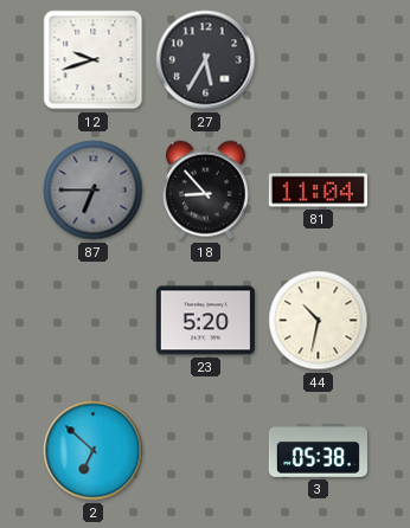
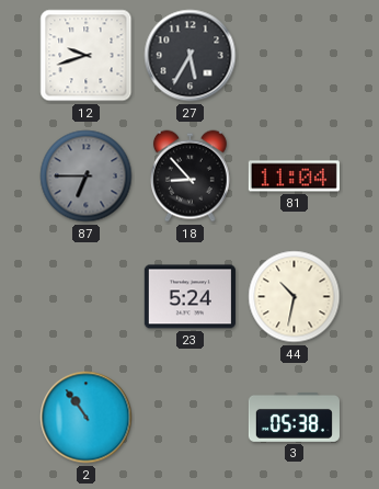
23: 5:20 -> 5:24 (190, 297)
2: 6:52 -> 10:54 (87, 418)
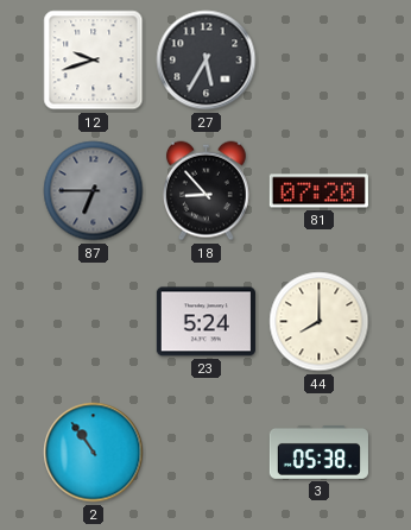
81: 11:04 -> 07:20 (318, 191)
44: 10:32 -> 8:00 (320, 322)
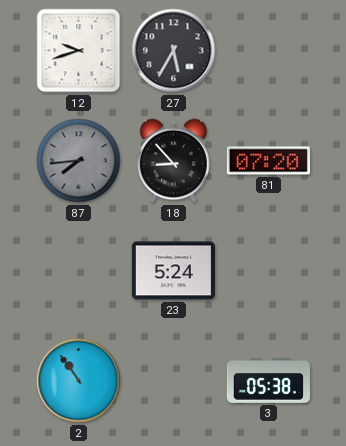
87: 6:45 -> 7:44 (79, 161)
44: 8:00 -> none (320, 322)
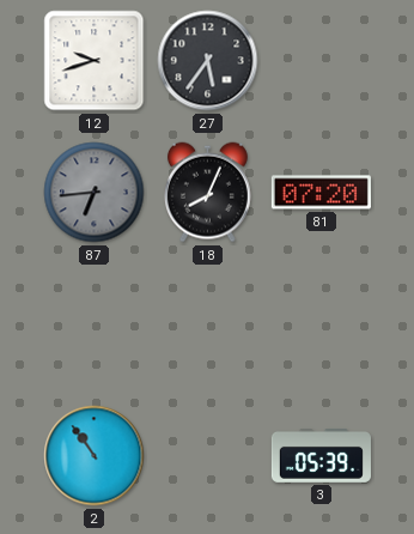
27: 5:35 -> 5:36 (208, 61)
87: 7:44 -> 6:44 (95, 193)
18: 8:53 -> 8:04 (207, 193)
23: 5:24 -> none (173, 271)
3: 05:38 -> 05:39 (321, 456)
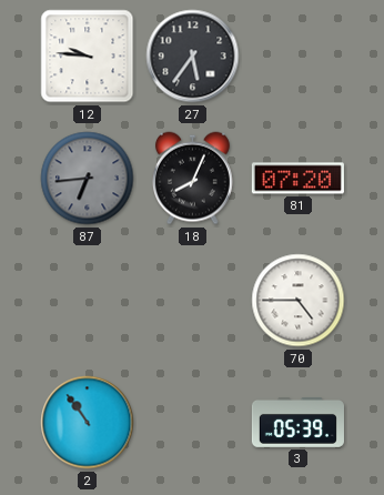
12: 9:42 -> 9:46 (88, 57)
70: none -> 4:45 (299, 301)
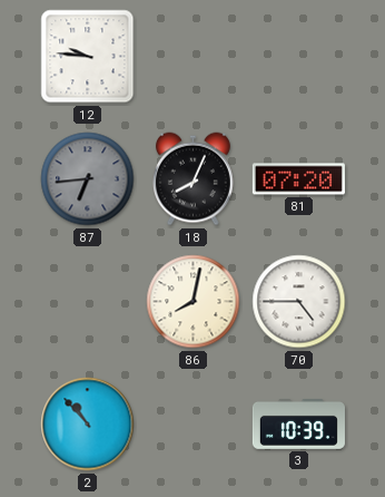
27: 5:36 -> none (193, 57)
86: none -> 8:02 (194, 302)
2: 10:54 -> 10:53 (88, 425)
3: 05:39 -> 10:39 (298, 425)
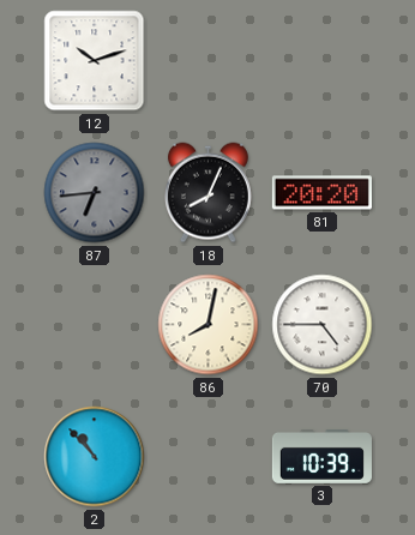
12: 9:46 -> 10:12 (95, 61)
81: 07:20 -> 20:20 (321, 193)
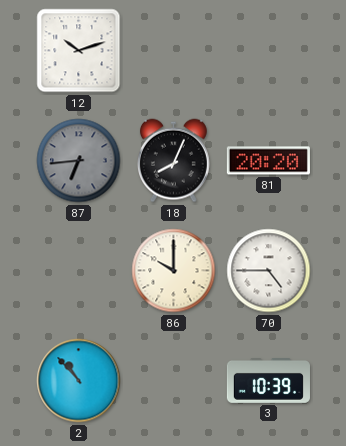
86: 8:02 -> 10:00 (174, 271)
